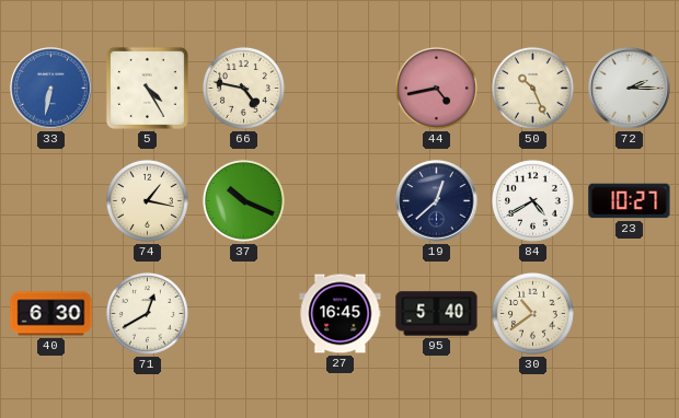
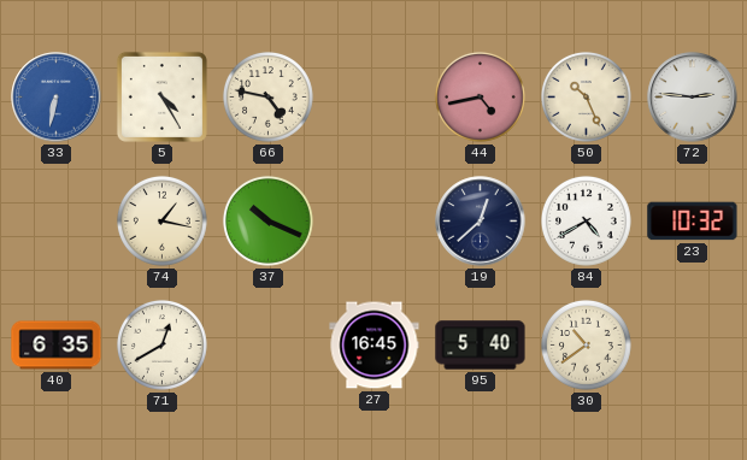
72: 2:15 -> 2:46 (693, 98)
23: 10:27 -> 10:32 (693, 222)
40: 6:30 -> 6:35 (57, 346)
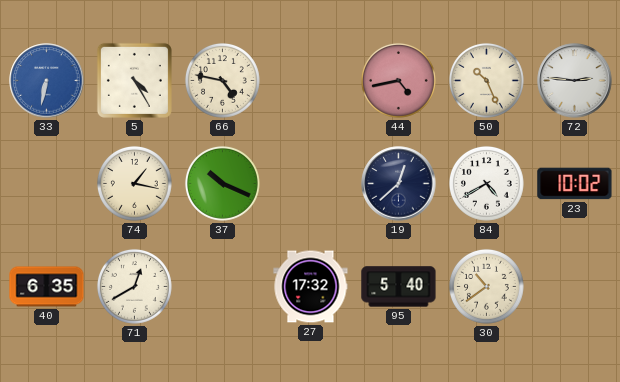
23: 10:32 -> 10:02 (575, 184)
27: 16:45 -> 17:32 (311, 287)
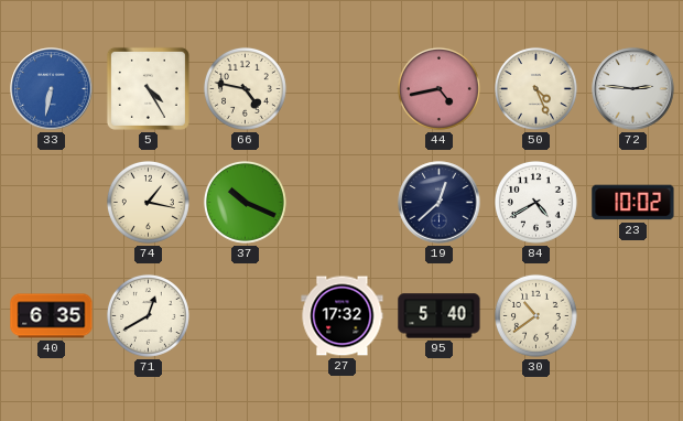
50: 10:26 -> 4:26 (535, 88)
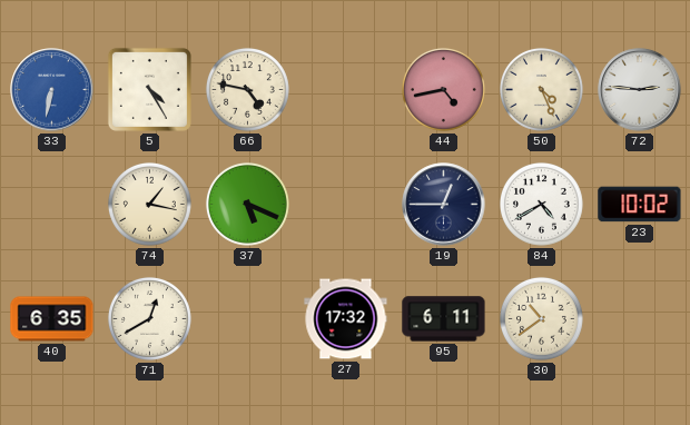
37: 10:19 -> 5:19 (247, 204)
19: 12:38 -> 12:45 (444, 205)
95: 5:40 -> 6:11 (444, 319)
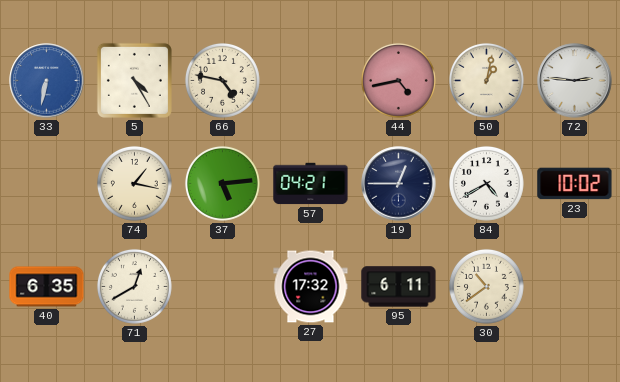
50: 4:26 -> 1:02 (486, 80)
37: 5:19 -> 5:14 (222, 183)
57: none -> 04:21 (311, 184)
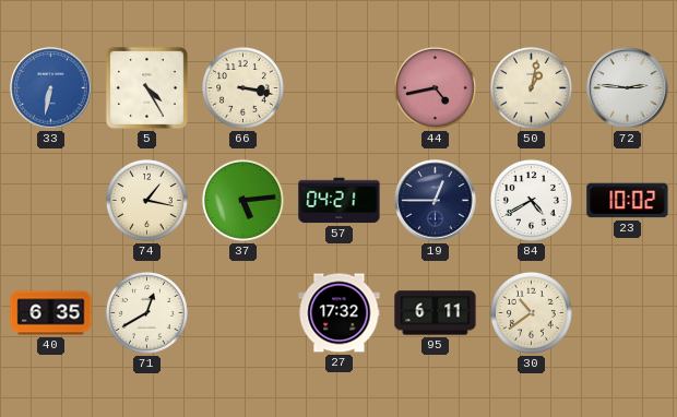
66: 4:47 -> 3:17 (242, 87)
